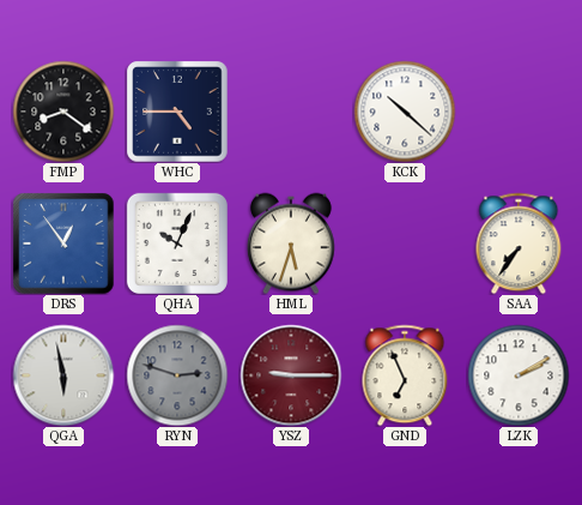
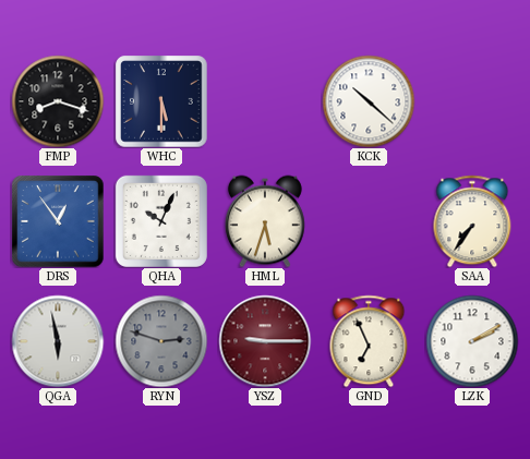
FMP: 8:21 -> 8:18 (58, 101)
WHC: 4:45 -> 5:30 (161, 101)
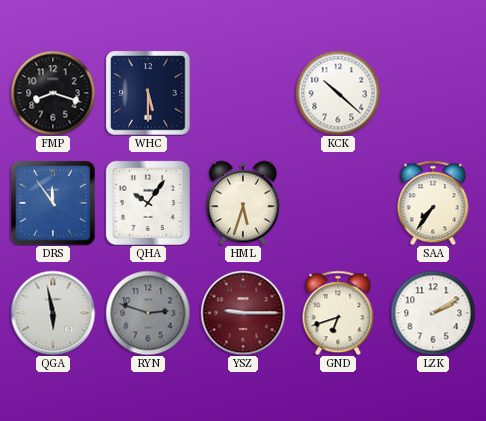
DRS: 12:54 -> 11:54 (53, 203)
QHA: 10:04 -> 10:06 (148, 203)
GND: 6:56 -> 6:42 (338, 313)
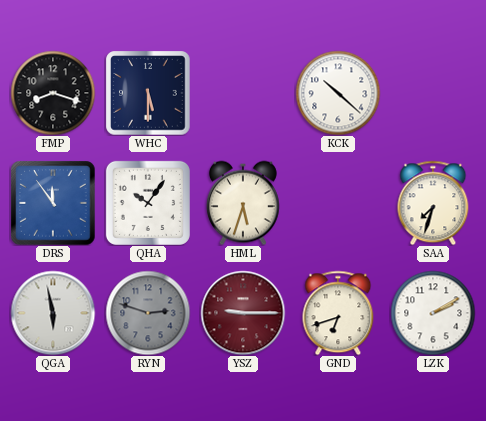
SAA: 7:36 -> 7:33 (433, 203)
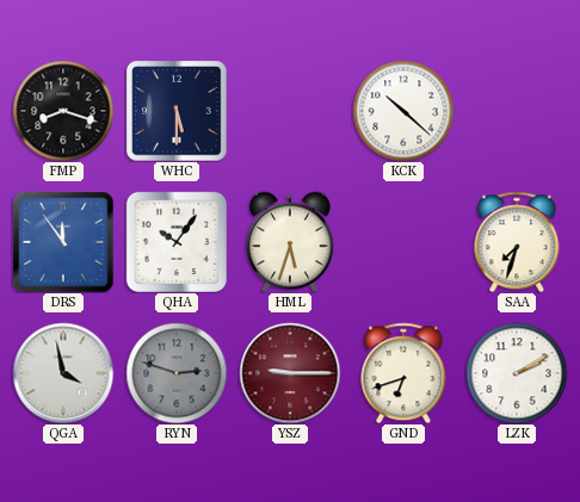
QGA: 5:58 -> 3:58 (63, 373)
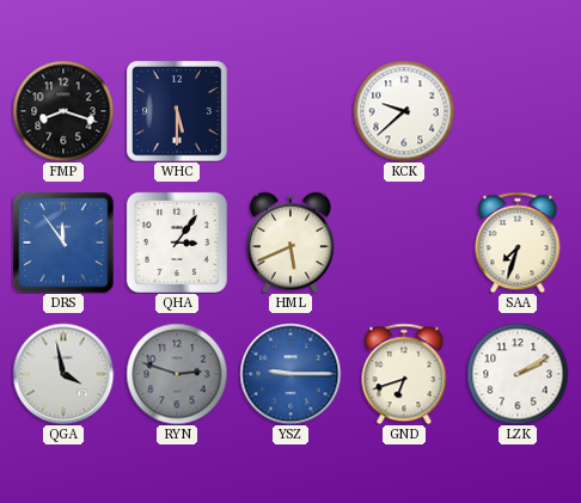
KCK: 10:22 -> 9:38 (404, 111)
QHA: 10:06 -> 3:06 (177, 243)
HML: 5:33 -> 5:41 (290, 243)
YSZ dial: burgundy -> blue (290, 374)
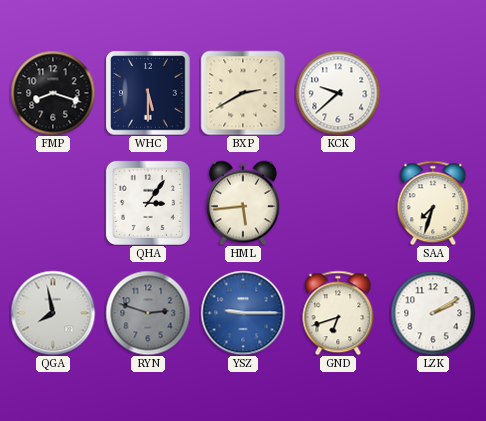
BXP: none -> 2:40 (243, 93)
DRS: 11:54 -> none (63, 243)
HML: 5:41 -> 5:44 (243, 203)
QGA: 3:58 -> 7:58 (53, 313)
